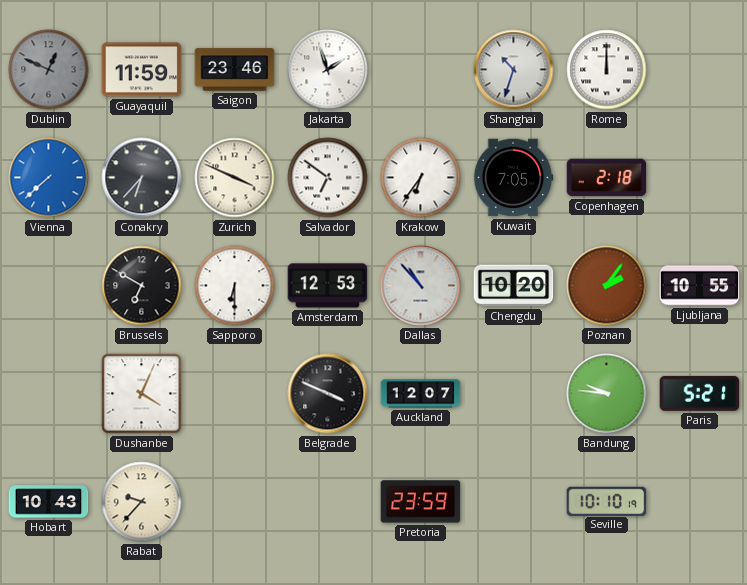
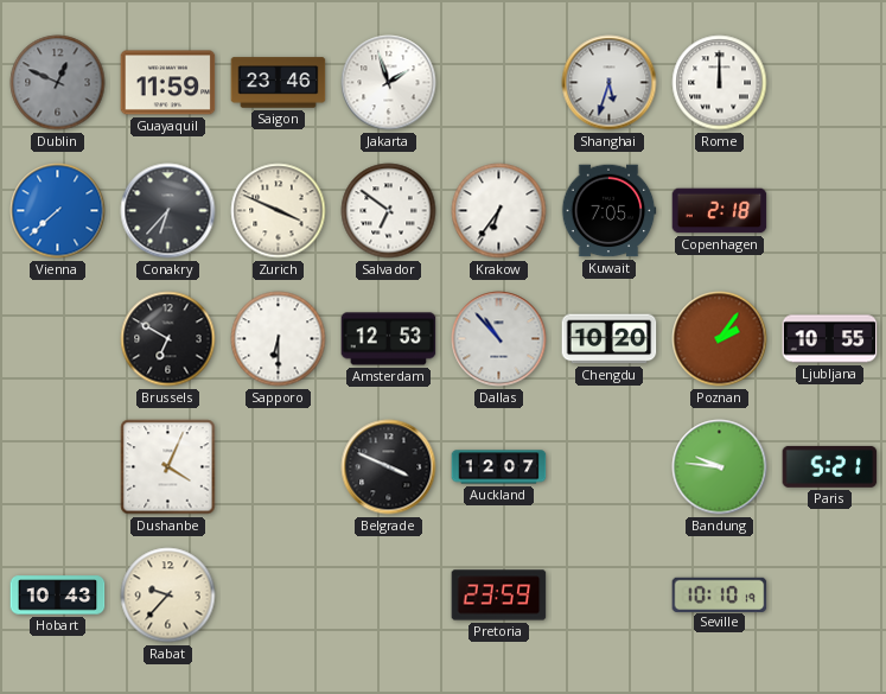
Shanghai: 10:33 -> 5:33 (610, 83)
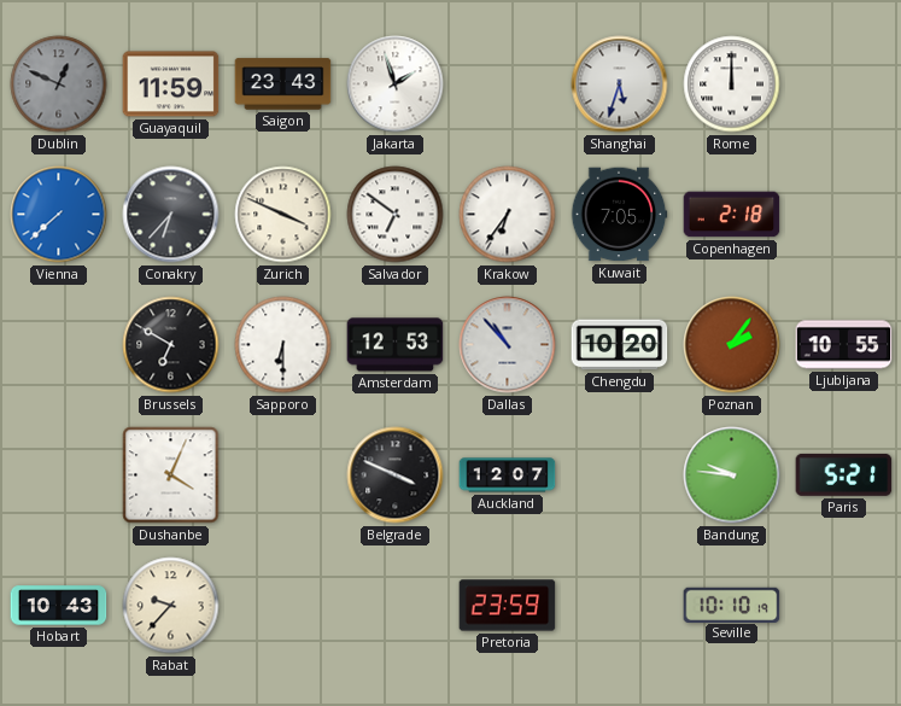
Saigon: 23:46 -> 23:43 (283, 84)
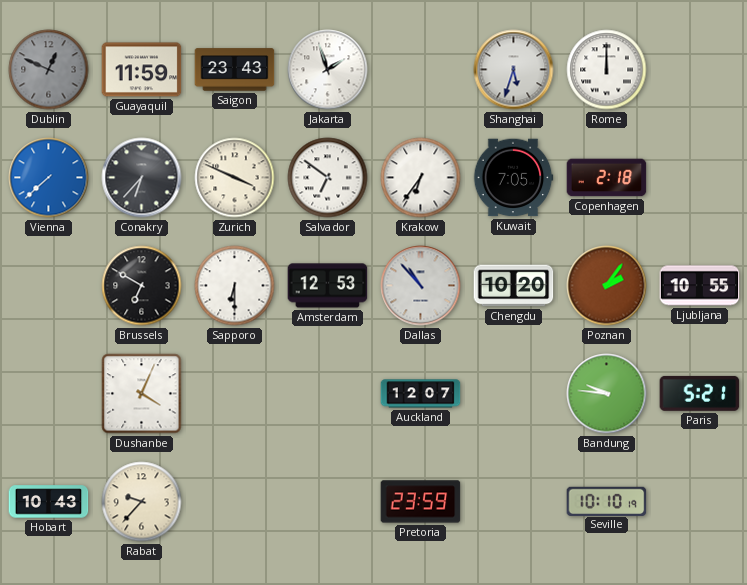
Belgrade: 3:49 -> none (396, 475)
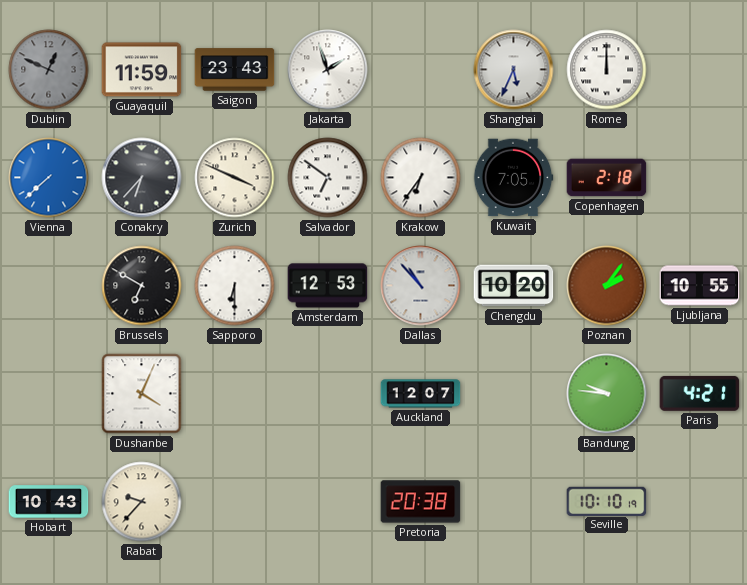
Shanghai: 5:33 -> 5:34 (514, 70)
Paris: 5:21 -> 4:21 (700, 393)
Pretoria: 23:59 -> 20:38 (421, 502)
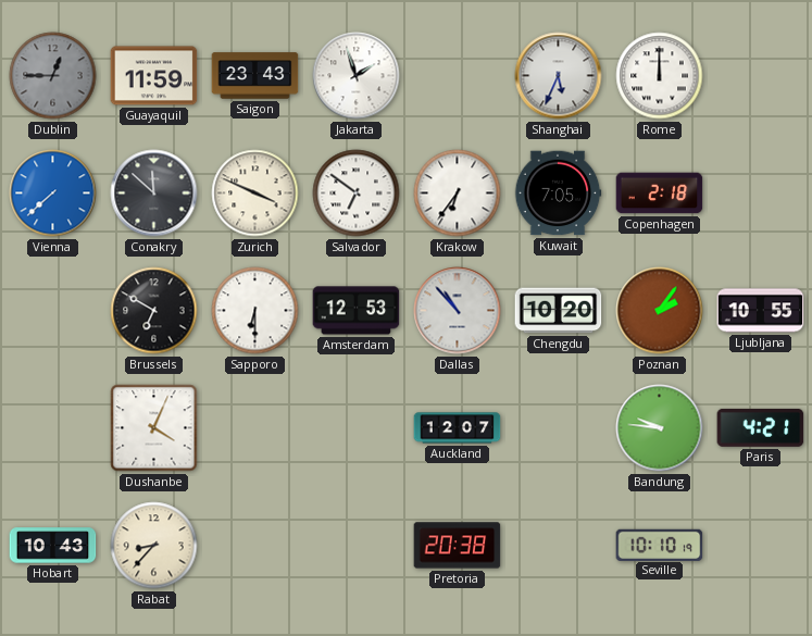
Dublin: 12:49 -> 12:45 (53, 76)
Conakry: 6:37 -> 11:52 (154, 194)
Rabat: 9:37 -> 8:37 (154, 546)
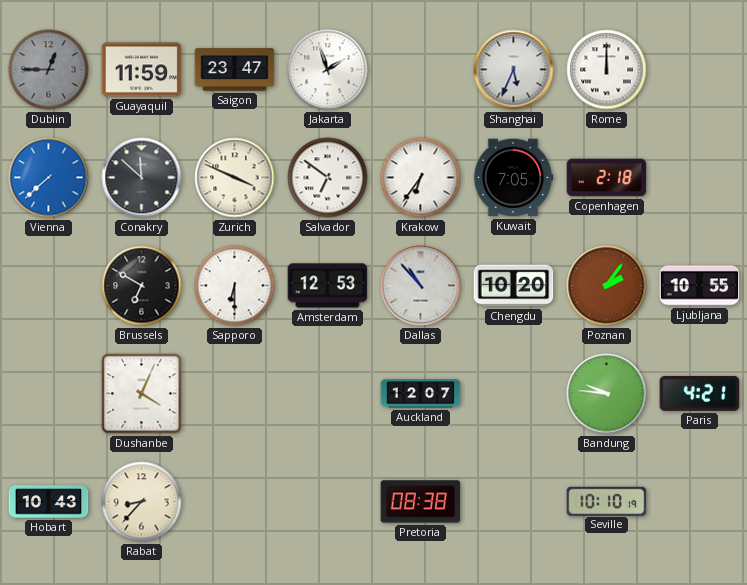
Saigon: 23:43 -> 23:47 (235, 70)
Pretoria: 20:38 -> 08:38 (421, 502)
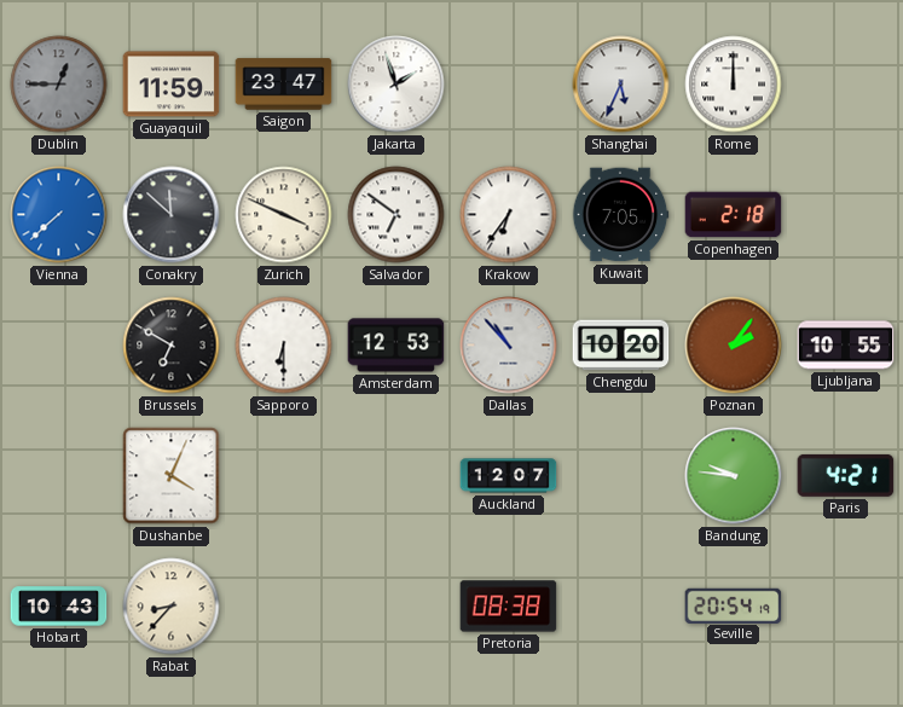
Seville: 10:10 -> 20:54 (734, 605)
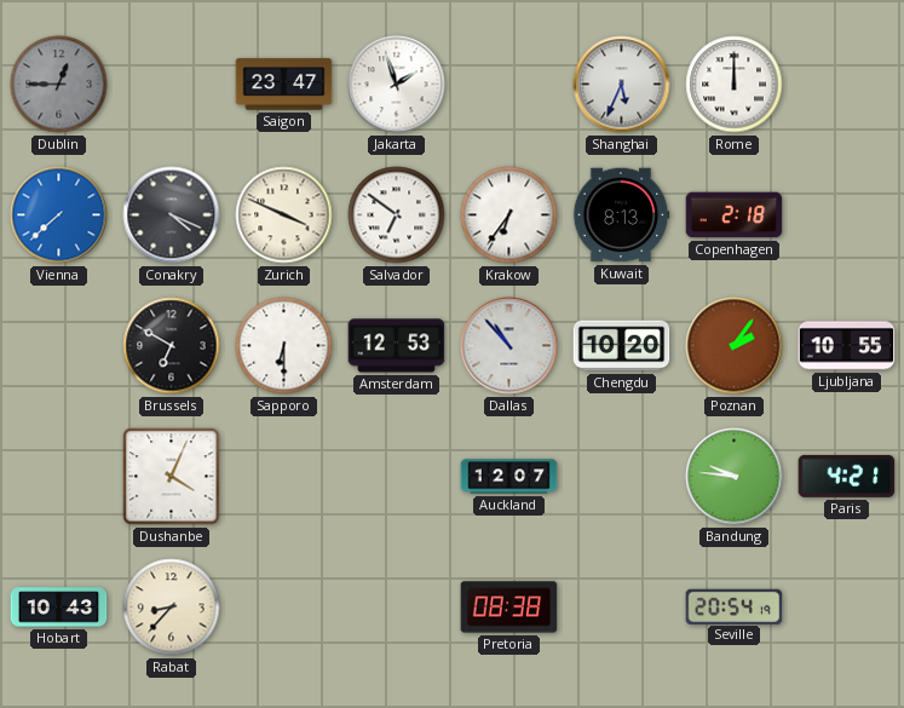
Guayaquil: 11:59 -> none (172, 85)
Conakry: 11:52 -> 4:19 (172, 215)
Kuwait: 7:05 -> 8:13 (621, 215)
